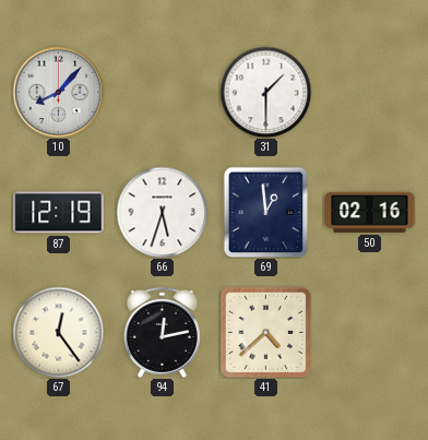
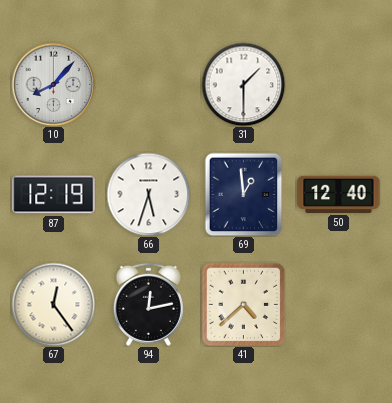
50: 02:16 -> 12:40 (339, 194)
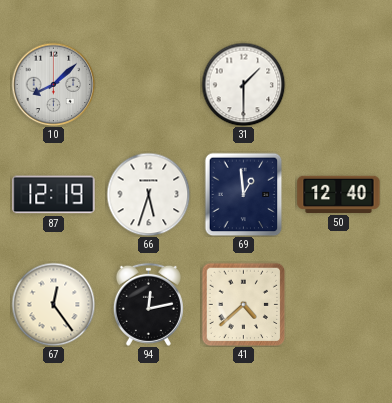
10: 8:07 -> 8:08 (53, 84)
